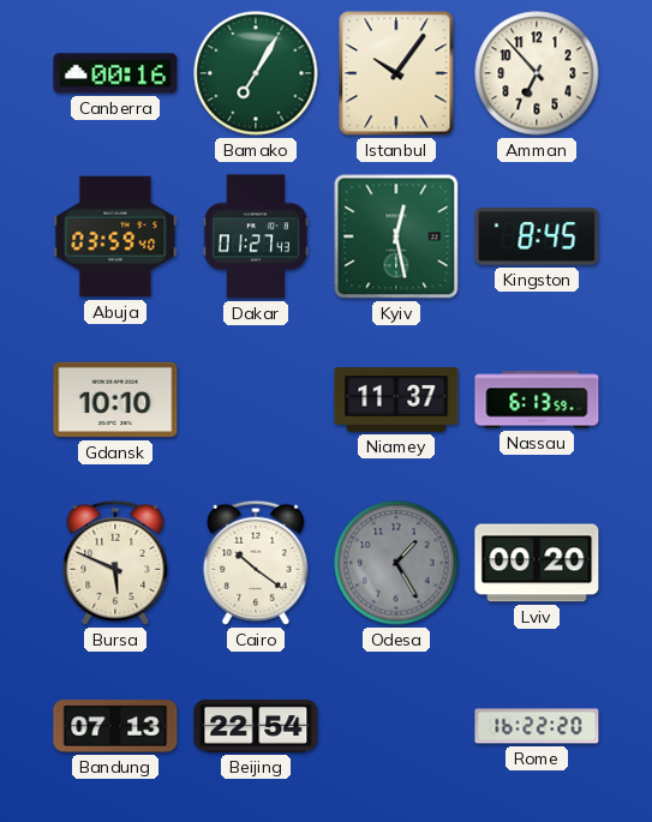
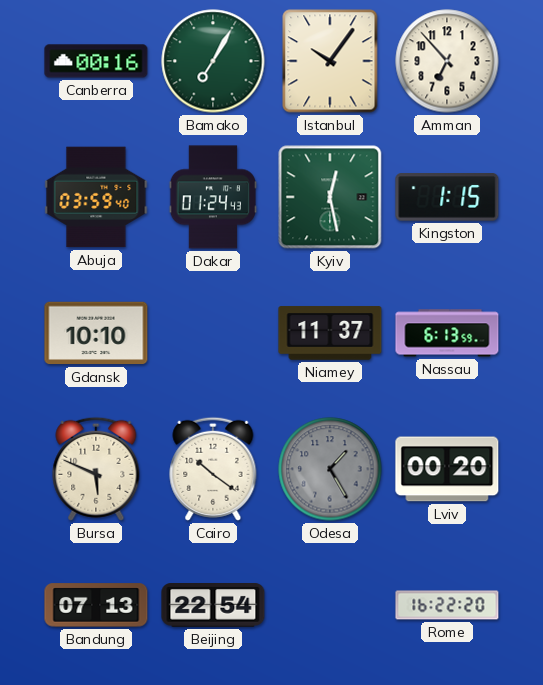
Dakar: 01:27 -> 01:24 (212, 197)
Kingston: 8:45 -> 1:15 (447, 197)
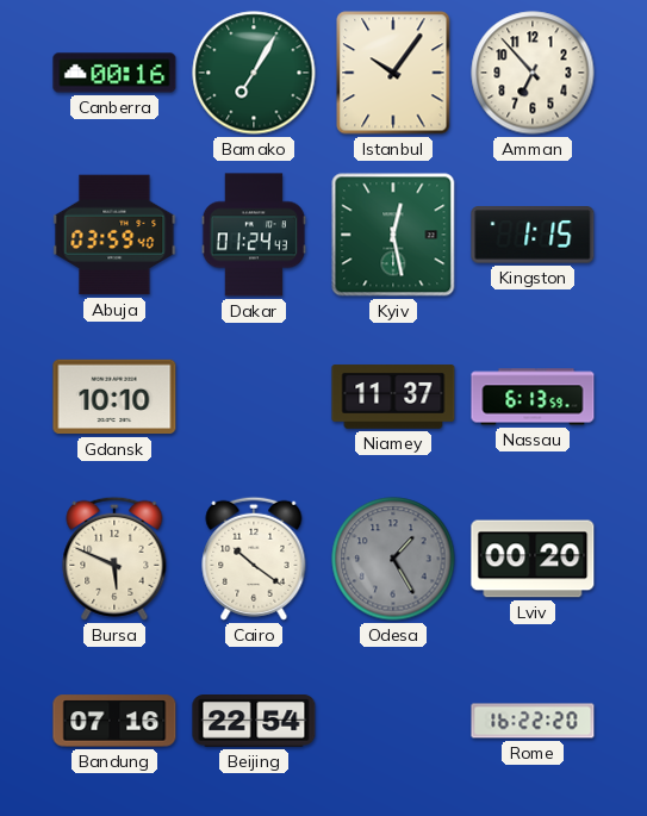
Bandung: 07:13 -> 07:16 (114, 721)
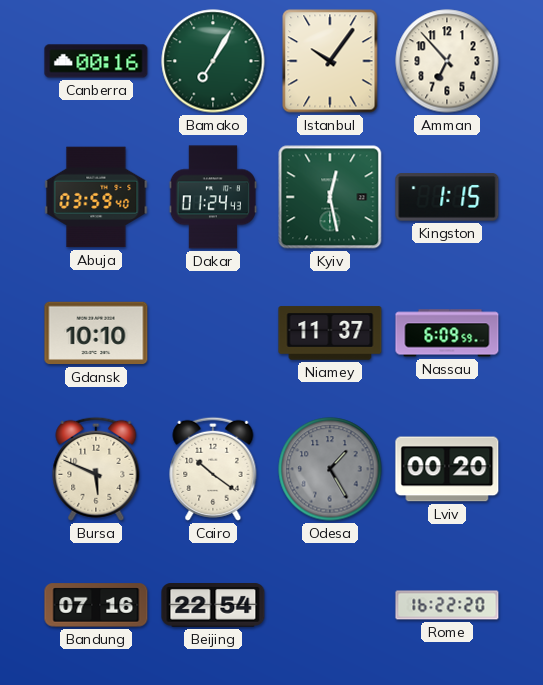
Nassau: 6:13 -> 6:09 (447, 333)
